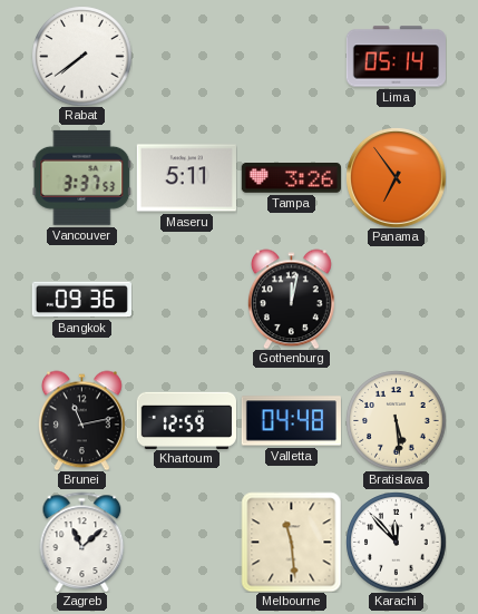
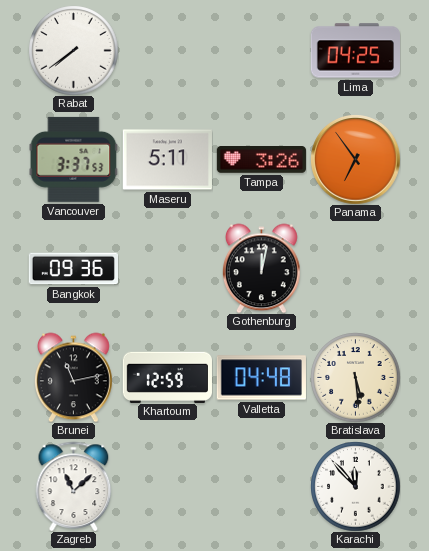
Lima: 05:14 -> 04:25 (355, 51)
Melbourne: 11:29 -> none (291, 542)
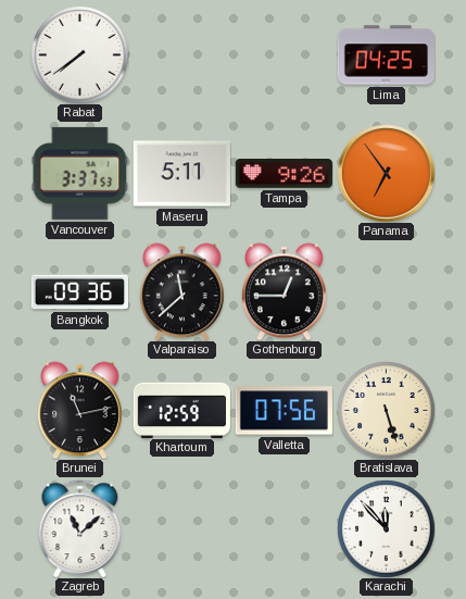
Tampa: 3:26 -> 9:26 (284, 174)
Valparaiso: none -> 11:38 (181, 291)
Gothenburg: 12:02 -> 12:45 (284, 291)
Valletta: 04:48 -> 07:56 (284, 411)
Bratislava: 5:29 -> 5:27 (386, 410)
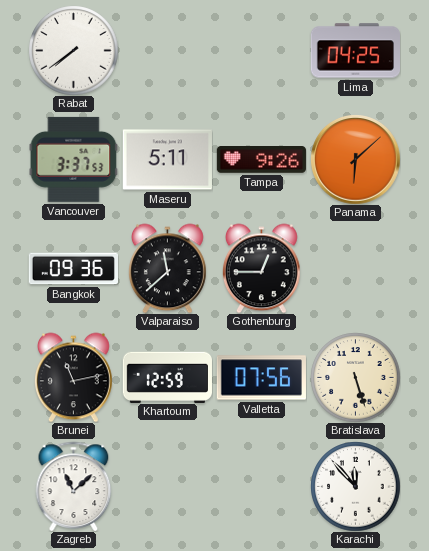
Panama: 6:54 -> 6:08 (355, 159)
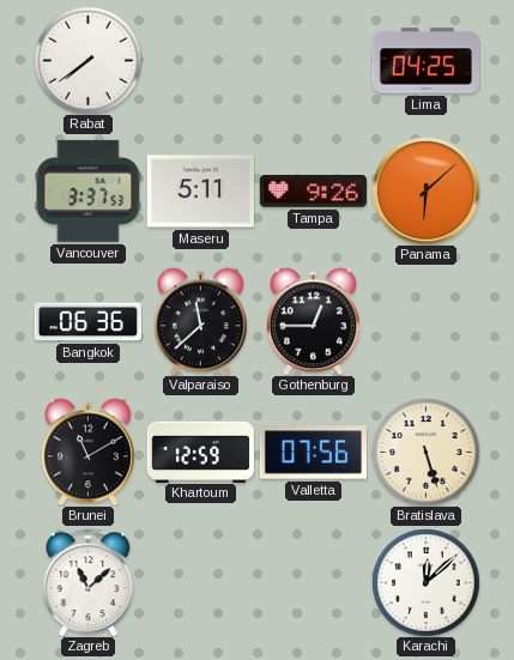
Bangkok: 09:36 -> 06:36 (87, 322)
Brunei: 11:13 -> 11:10 (87, 452)
Karachi: 11:53 -> 12:08 (425, 582)
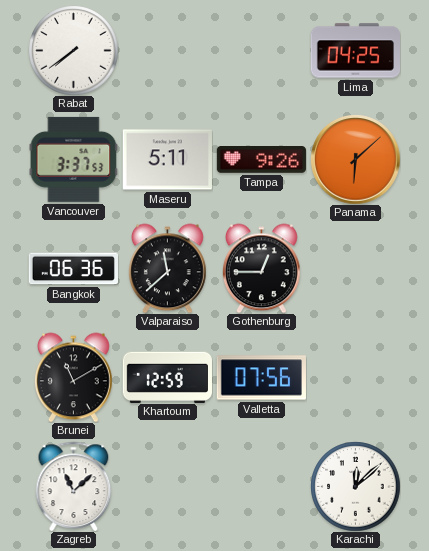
Bratislava: 5:27 -> none (425, 452)
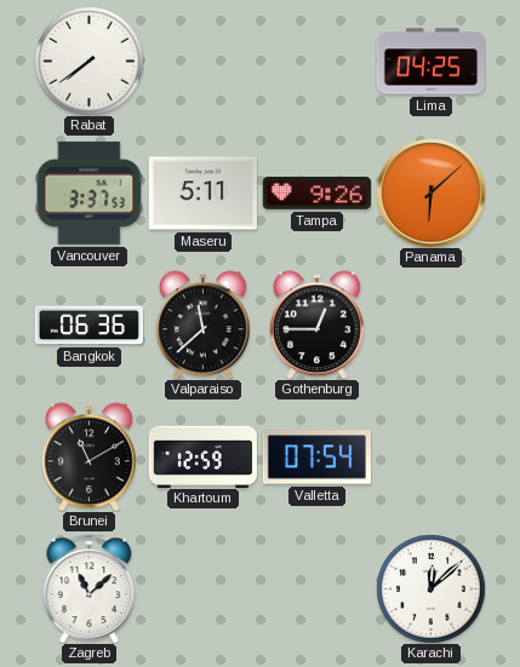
Valletta: 07:56 -> 07:54 (316, 458)
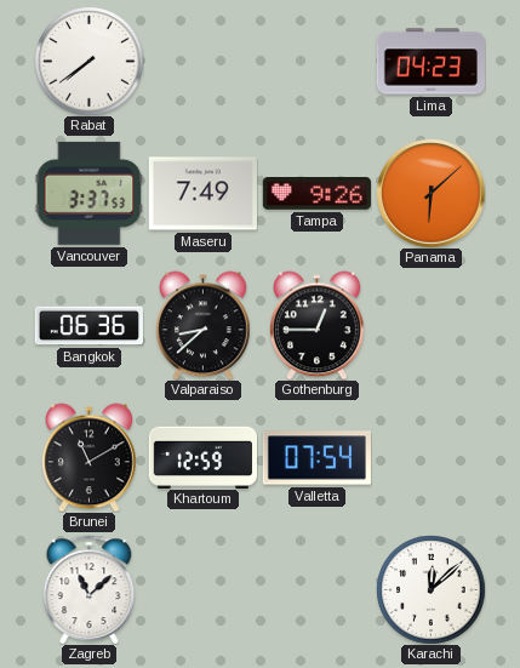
Lima: 04:25 -> 04:23 (430, 62)
Maseru: 5:11 -> 7:49 (202, 194)
Valparaiso: 11:38 -> 8:38 (202, 325)
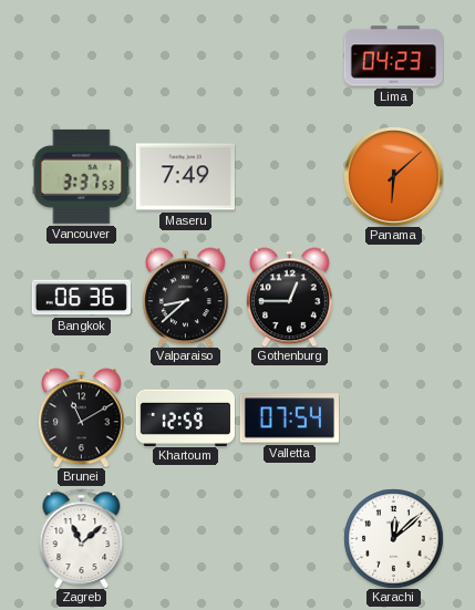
Rabat: 7:39 -> none (88, 61)
Tampa: 9:26 -> none (316, 194)
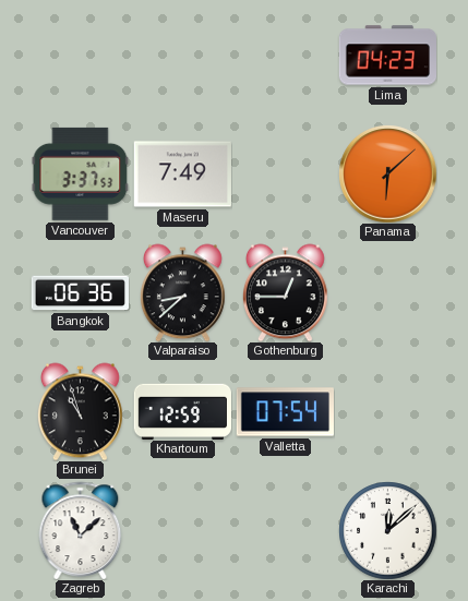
Brunei: 11:10 -> 10:57 (80, 411)
